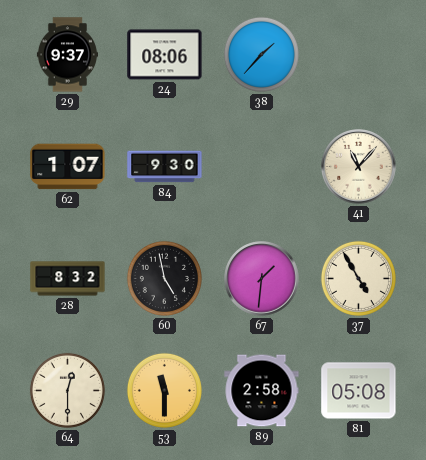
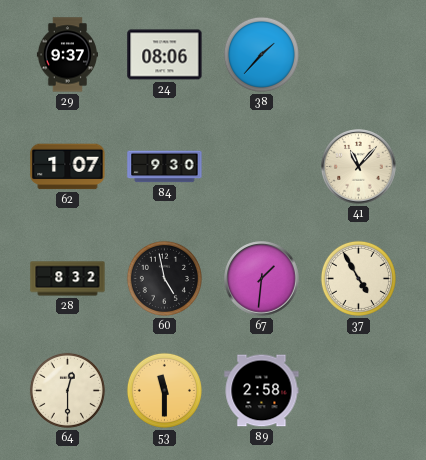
81: 05:08 -> none (359, 391)
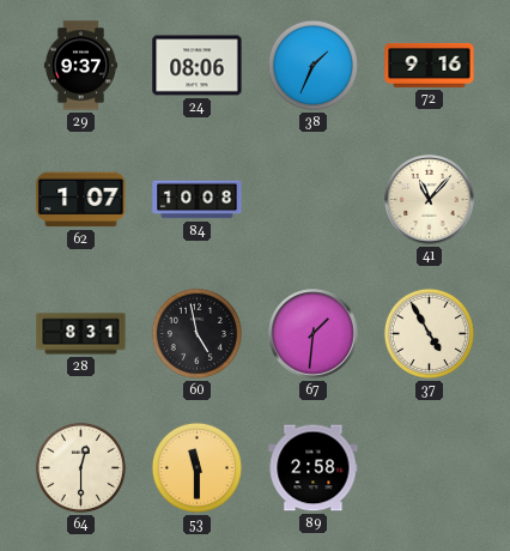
38: 1:37 -> 1:34 (312, 65)
72: none -> 9:16 (430, 65)
84: 9:30 -> 10:08 (198, 200)
28: 8:32 -> 8:31 (81, 334)
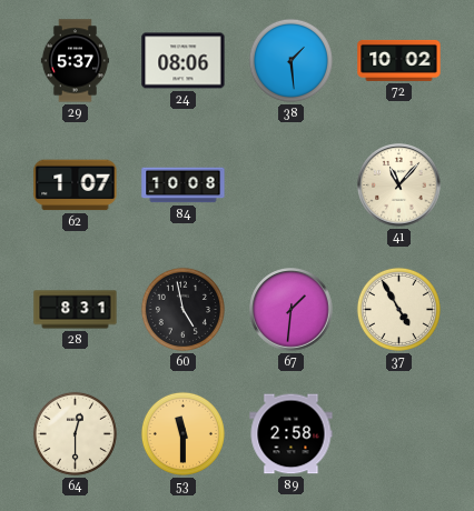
29: 9:37 -> 5:37 (75, 61)
38: 1:34 -> 1:29 (290, 60)
72: 9:16 -> 10:02 (399, 60)
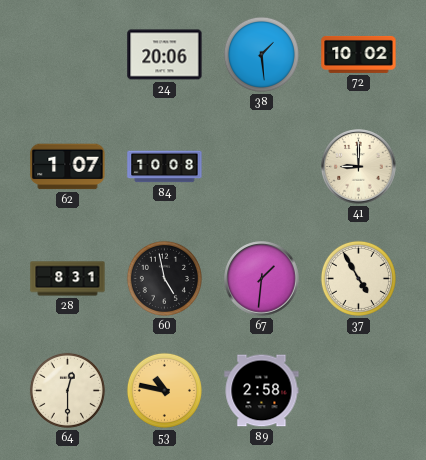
29: 5:37 -> none (75, 61)
24: 08:06 -> 20:06 (165, 55)
41: 11:07 -> 9:00 (359, 167)
53: 11:30 -> 10:47 (164, 390)
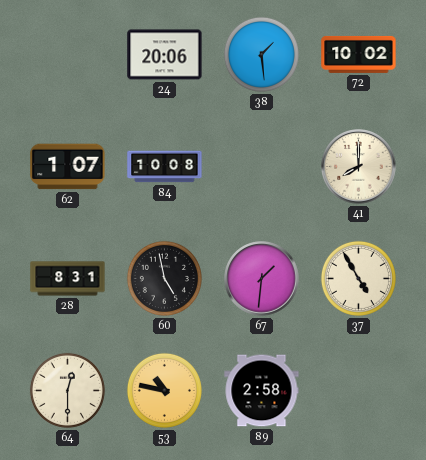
41: 9:00 -> 8:00 (359, 167)
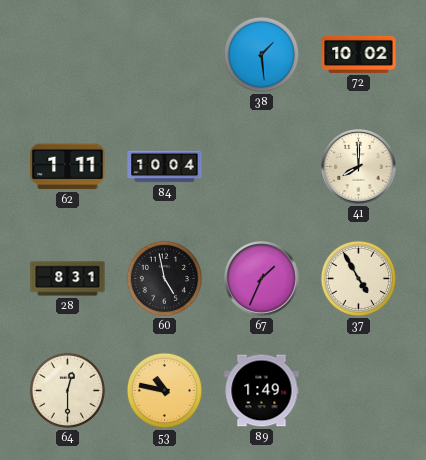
24: 20:06 -> none (165, 55)
62: 1:07 -> 1:11 (68, 167)
84: 10:08 -> 10:04 (165, 167)
67: 1:31 -> 1:34 (262, 279)
89: 2:58 -> 1:49 (262, 391)
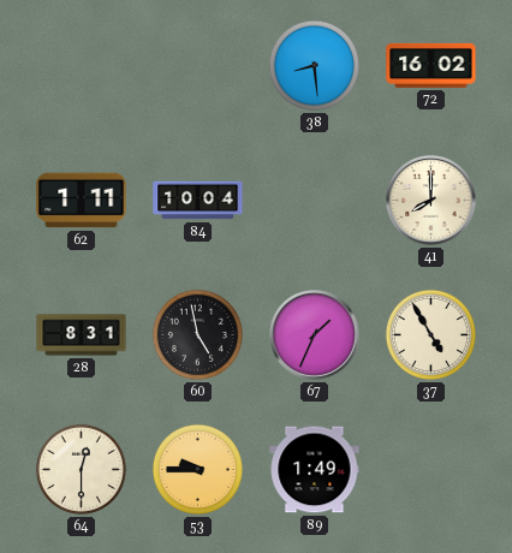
38: 1:29 -> 8:29 (314, 65)
72: 10:02 -> 16:02 (431, 65)
53: 10:47 -> 9:45 (197, 469)
